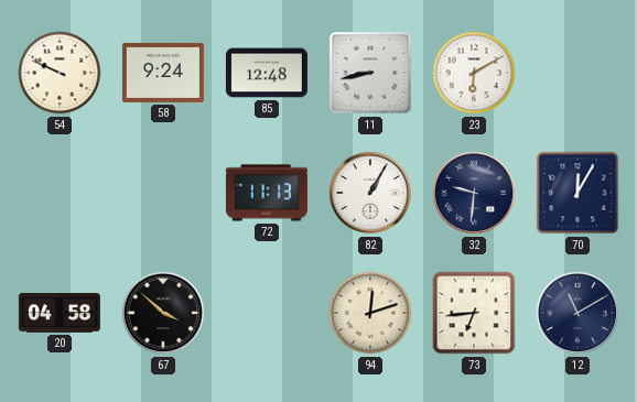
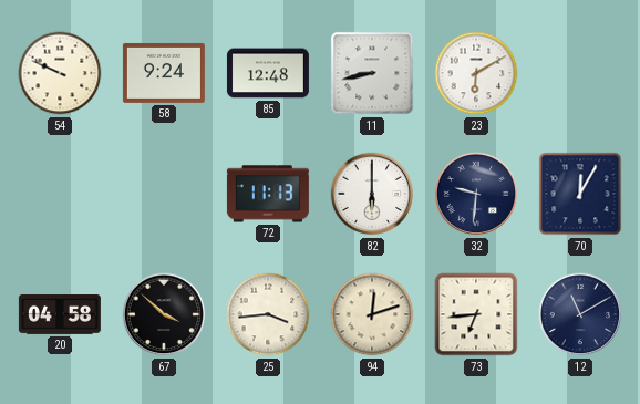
82: 1:05 -> 6:00 (372, 194)
25: none -> 3:44 (268, 314)
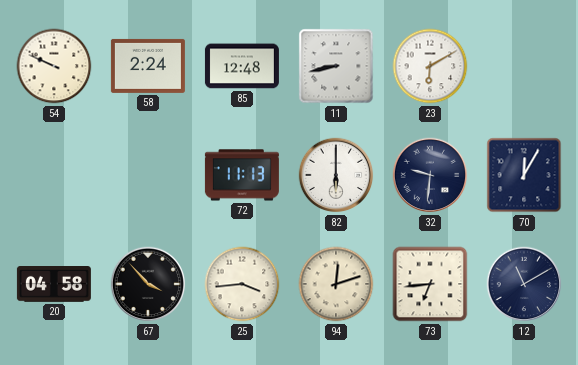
58: 9:24 -> 2:24 (148, 66)
67: 3:52 -> 3:53 (148, 284)
